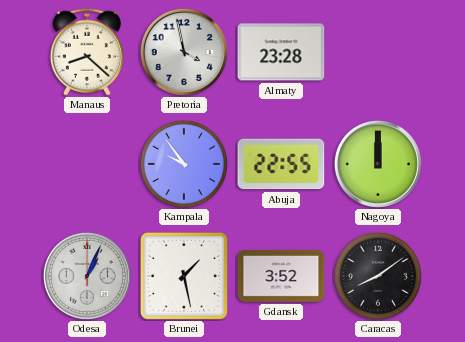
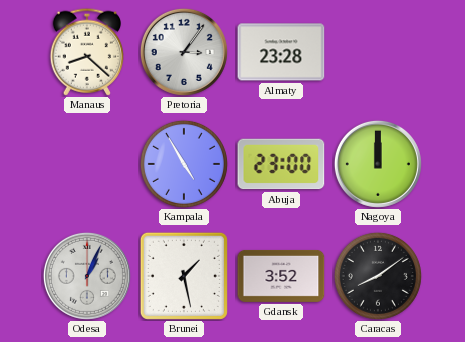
Pretoria: 3:58 -> 3:06 (184, 52)
Kampala: 9:54 -> 4:55 (184, 164)
Abuja: 22:55 -> 23:00 (281, 164)
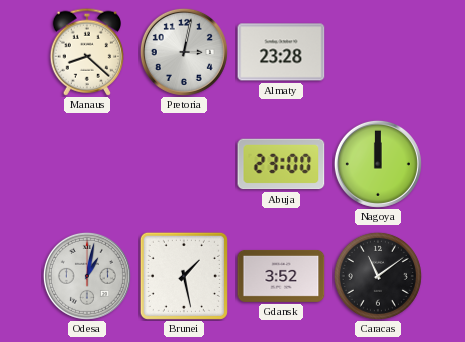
Pretoria: 3:06 -> 3:02 (184, 52)
Kampala: 4:55 -> none (184, 164)
Odesa: 1:04 -> 1:02 (87, 276)
Caracas: 8:09 -> 11:09 (378, 276)
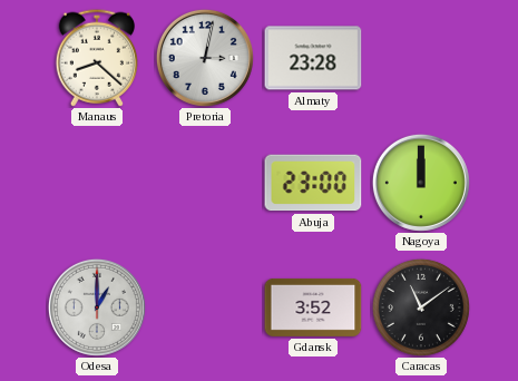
Odesa: 1:02 -> 1:00 (97, 307)
Brunei: 1:28 -> none (184, 276)
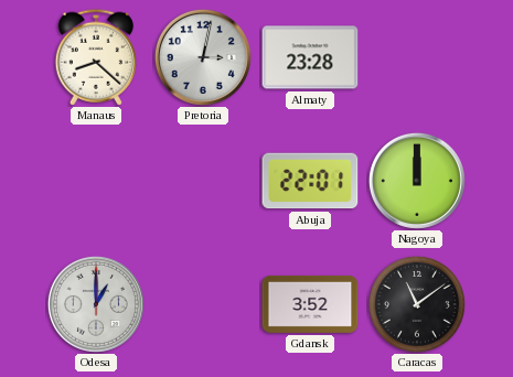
Abuja: 23:00 -> 22:01 (310, 181)
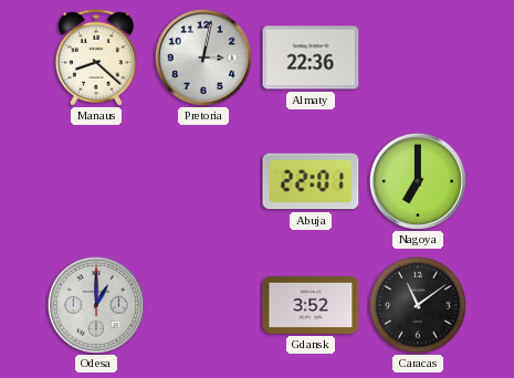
Almaty: 23:28 -> 22:36 (311, 57)
Nagoya: 12:00 -> 7:00 (418, 181)
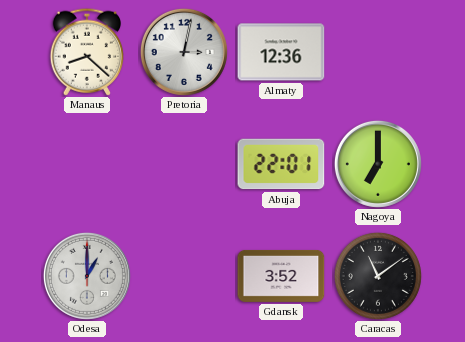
Almaty: 22:36 -> 12:36 (281, 52)
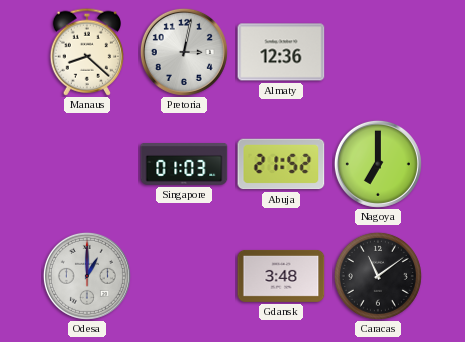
Singapore: none -> 01:03 (184, 165)
Abuja: 22:01 -> 21:52 (281, 164)
Gdansk: 3:52 -> 3:48 (281, 276)
